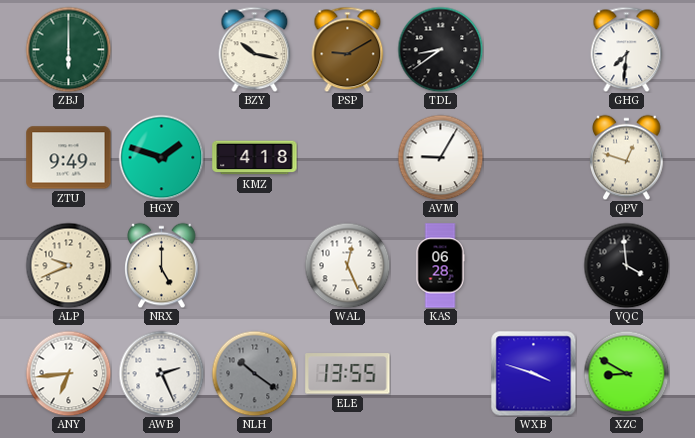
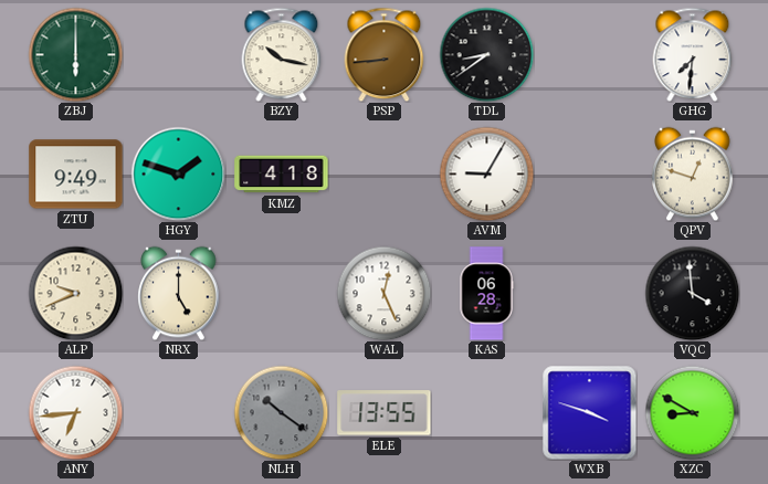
PSP: 9:10 -> 8:44 (385, 54)
AWB: 2:26 -> none (161, 373)
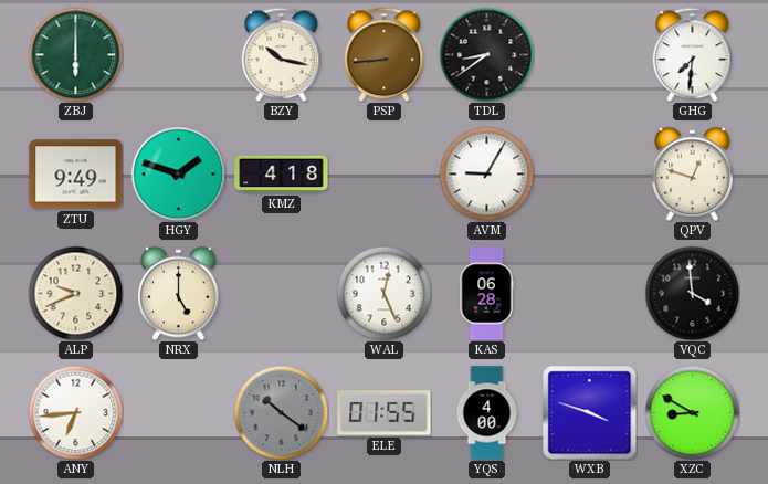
ELE: 13:55 -> 01:55 (385, 413)
YQS: none -> 4:00 (487, 413)
